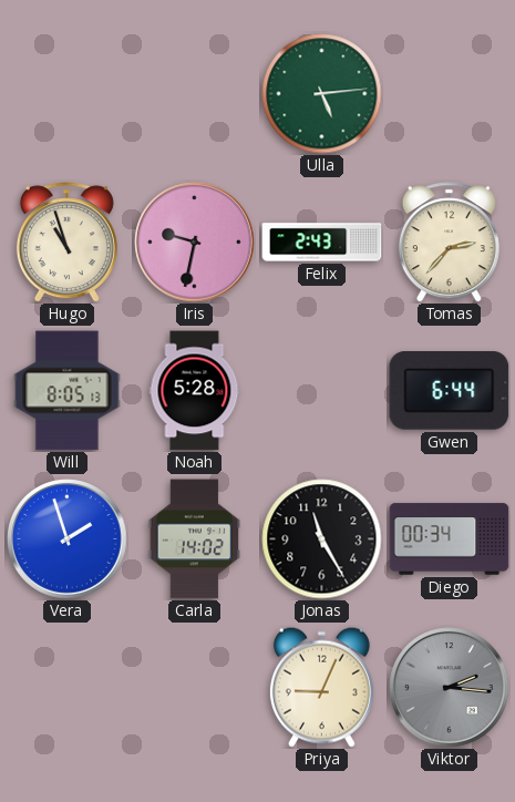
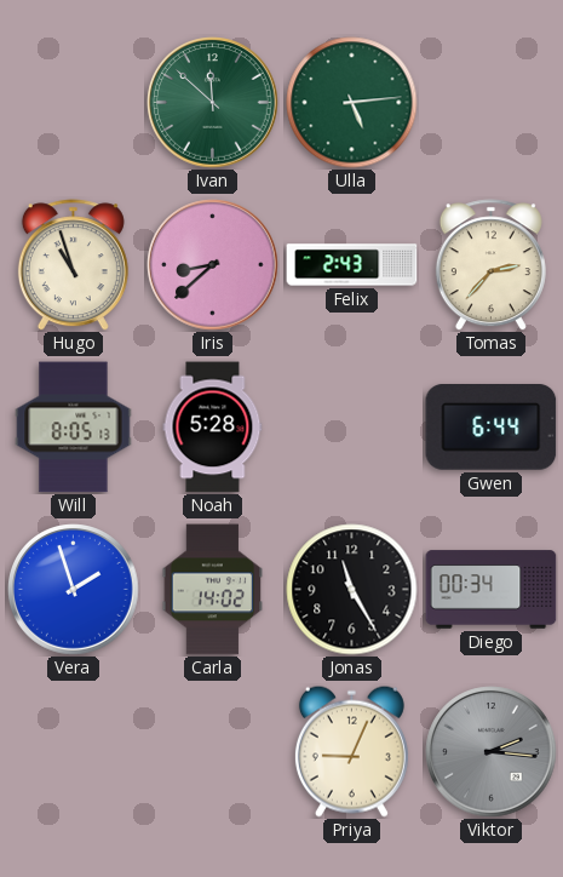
Ivan: none -> 11:52 (213, 103)
Iris: 9:32 -> 8:38 (213, 265)
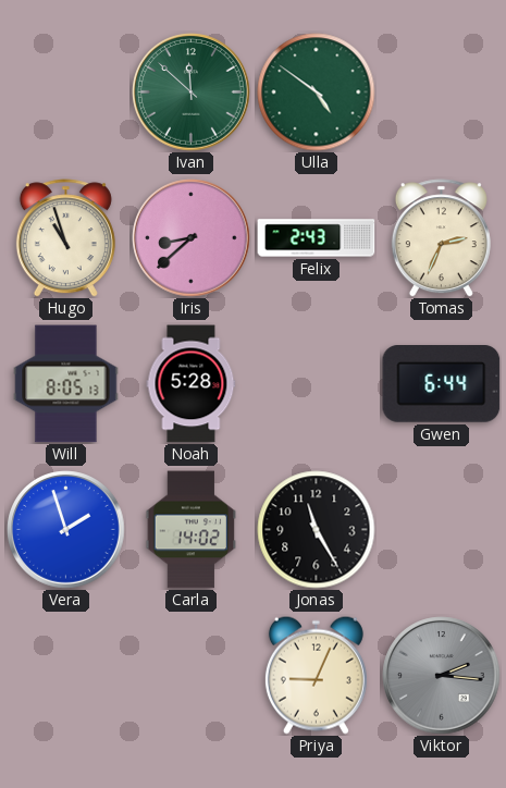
Ulla: 5:14 -> 4:51 (317, 93)
Tomas: 2:37 -> 2:34 (441, 238)
Diego: 00:34 -> none (492, 590)
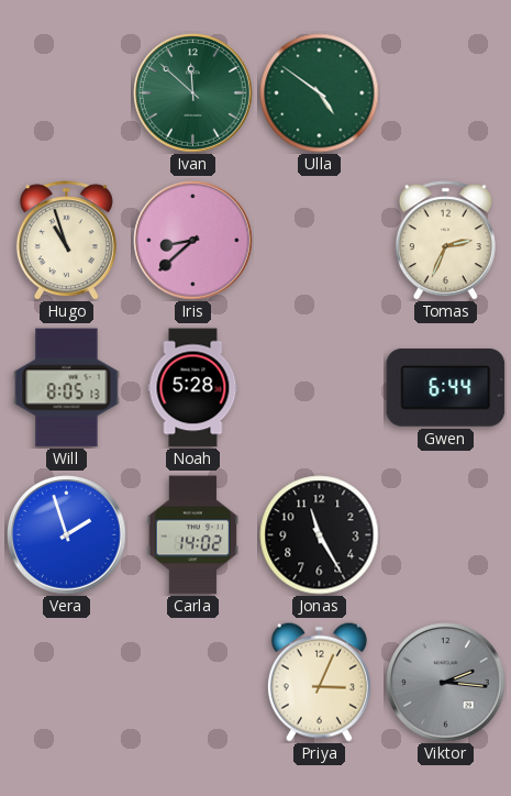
Felix: 2:43 -> none (317, 238)
Priya: 9:04 -> 3:04 (319, 682)
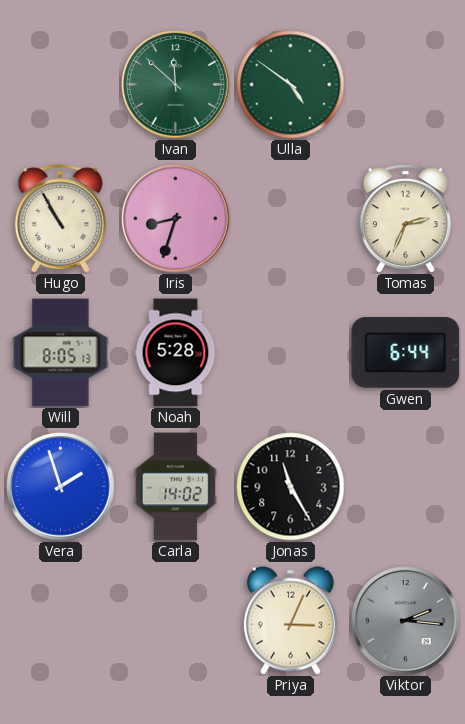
Hugo: 10:57 -> 10:55 (60, 219)
Iris: 8:38 -> 8:33 (176, 219)
